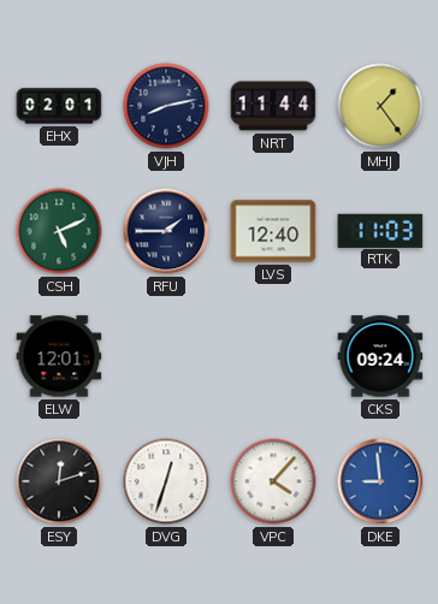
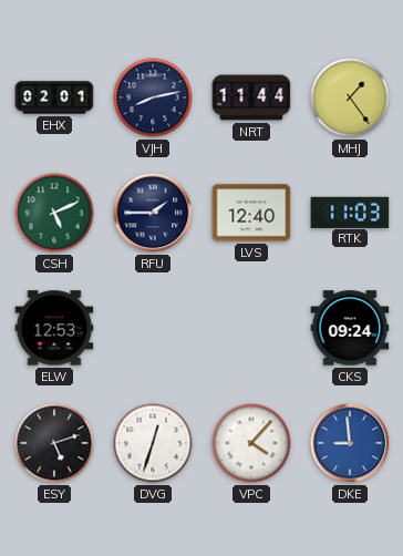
ELW: 12:01 -> 12:53 (54, 328)
ESY: 12:12 -> 5:12 (54, 443)
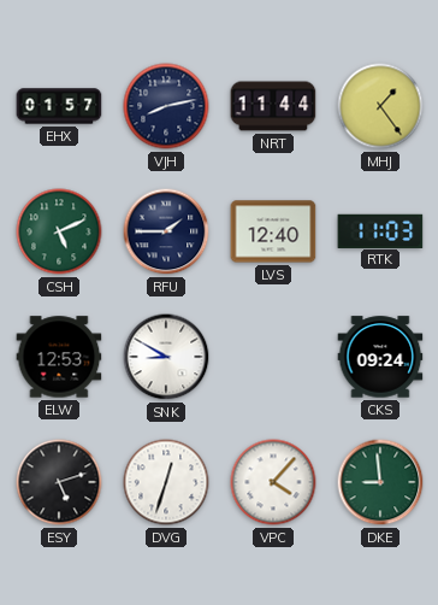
EHX: 02:01 -> 01:57 (59, 106)
SNK: none -> 8:50 (166, 357)
DKE dial: blue -> green (380, 482)
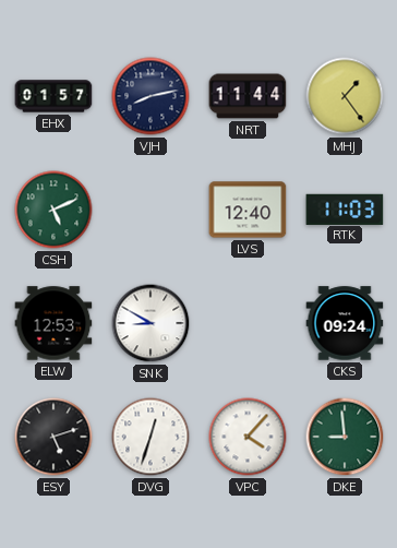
RFU: 1:45 -> none (166, 231)
